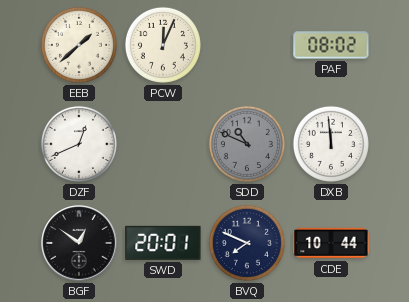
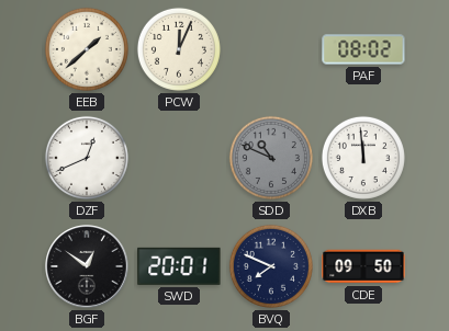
CDE: 10:44 -> 09:50 (363, 266)
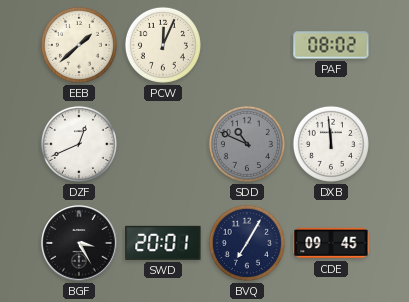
BGF: 12:51 -> 3:25 (79, 243)
BVQ: 7:49 -> 7:05 (247, 243)
CDE: 09:50 -> 09:45 (331, 243)
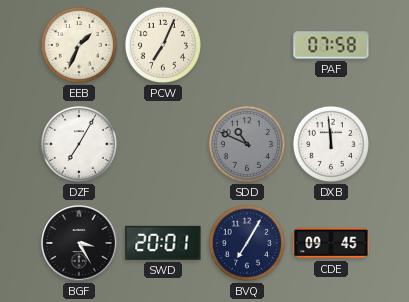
EEB: 1:38 -> 1:34 (79, 45)
PCW: 12:04 -> 7:04 (163, 45)
PAF: 08:02 -> 07:58 (331, 45)
DZF: 12:41 -> 7:05 (79, 144)
